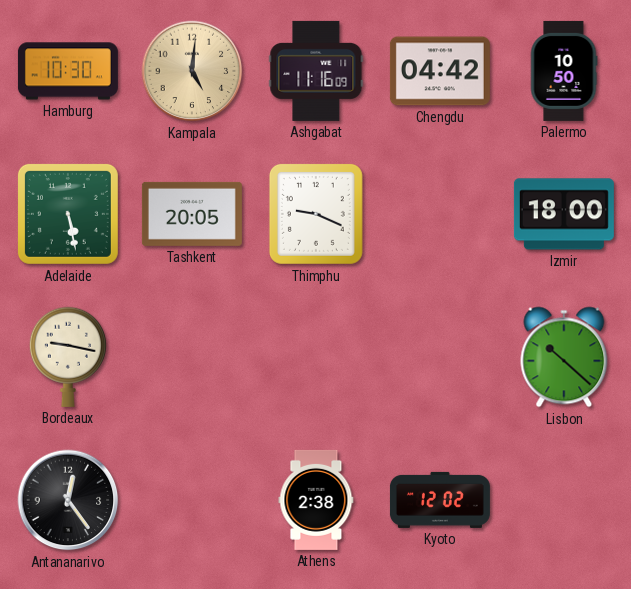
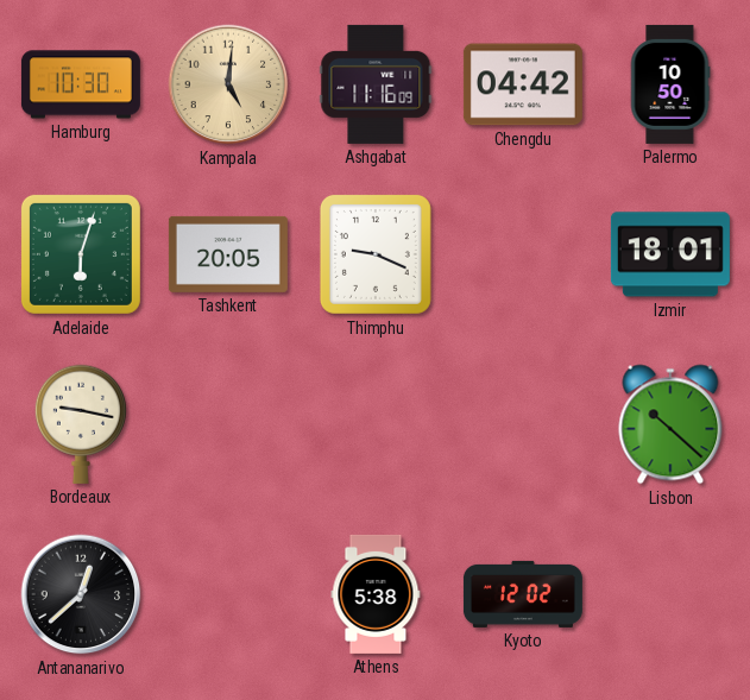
Adelaide: 5:28 -> 6:03 (81, 254)
Izmir: 18:00 -> 18:01 (670, 254)
Antananarivo: 12:24 -> 12:38 (81, 594)
Athens: 2:38 -> 5:38 (376, 594)
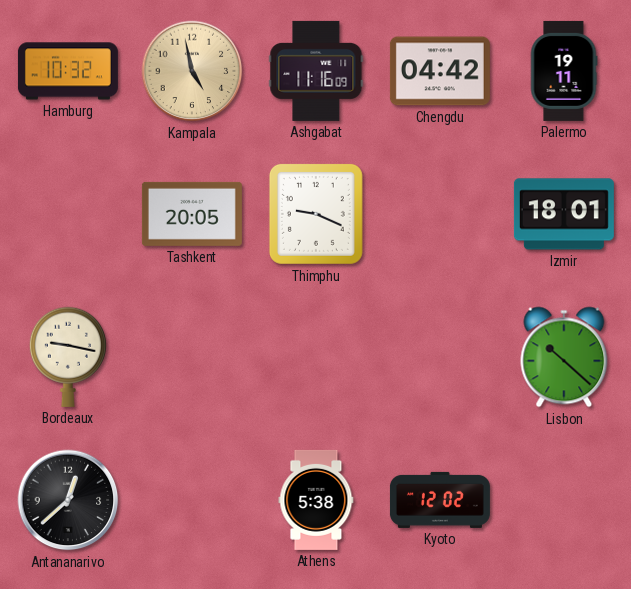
Hamburg: 10:30 -> 10:32 (68, 71)
Kampala: 5:01 -> 4:58 (192, 71)
Palermo: 10:50 -> 19:11 (564, 71)
Adelaide: 6:03 -> none (81, 254)
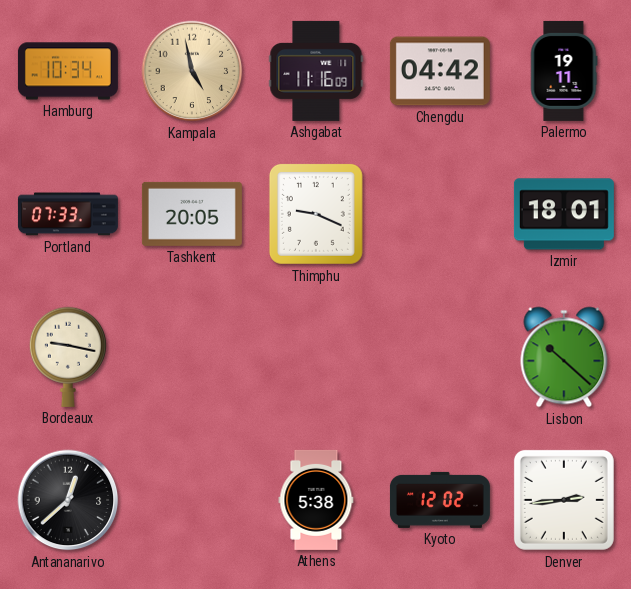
Hamburg: 10:32 -> 10:34 (68, 71)
Portland: none -> 07:33 (68, 214)
Denver: none -> 2:44 (564, 500)
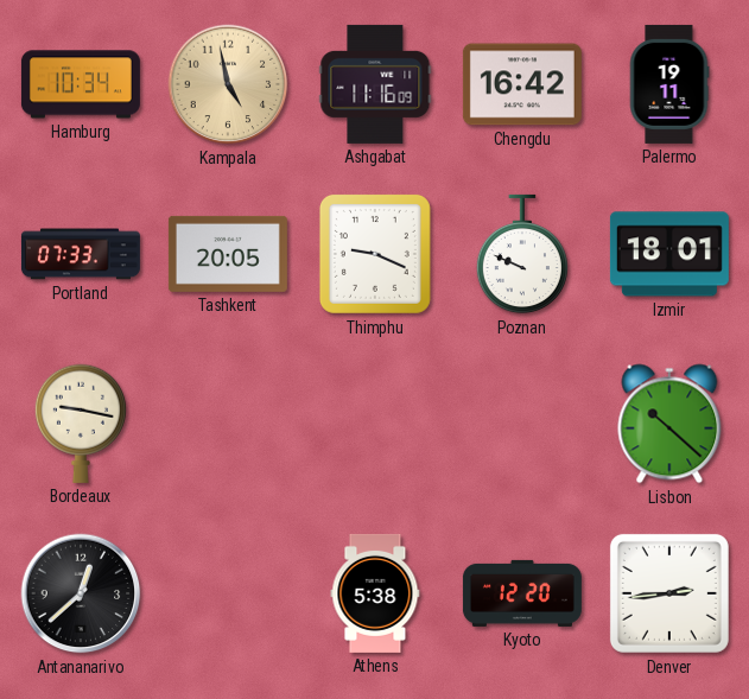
Chengdu: 04:42 -> 16:42 (522, 84)
Poznan: none -> 9:49 (522, 254)
Kyoto: 12:02 -> 12:20 (522, 593)
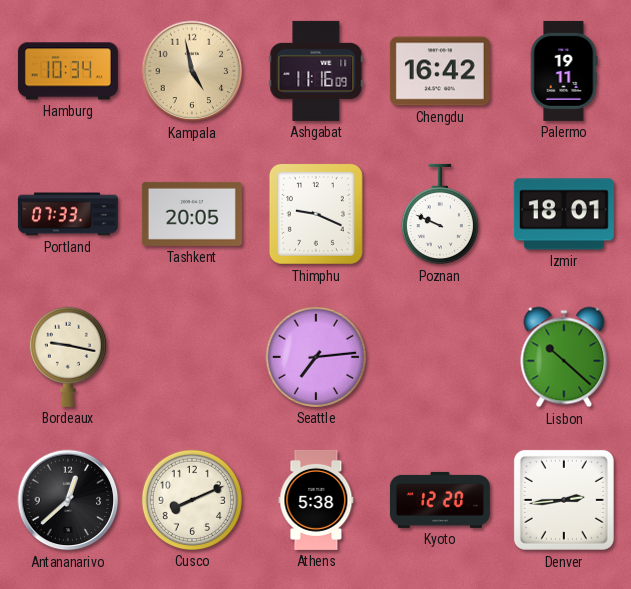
Seattle: none -> 7:14 (316, 357)
Cusco: none -> 8:11 (192, 500)
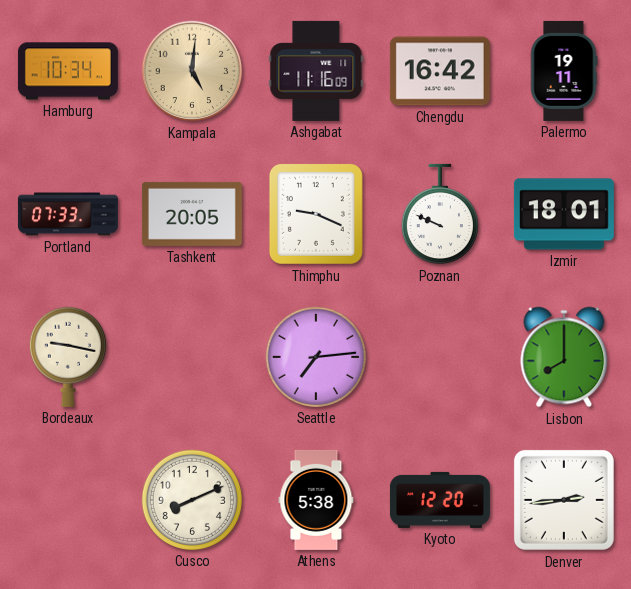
Kampala: 4:58 -> 5:01 (192, 71)
Lisbon: 10:22 -> 8:00 (564, 357)
Antananarivo: 12:38 -> none (68, 500)
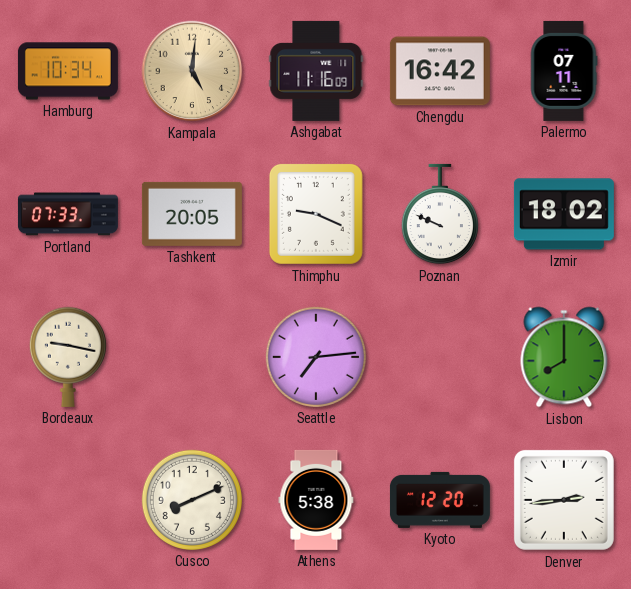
Palermo: 19:11 -> 07:11 (564, 71)
Izmir: 18:01 -> 18:02 (564, 214)
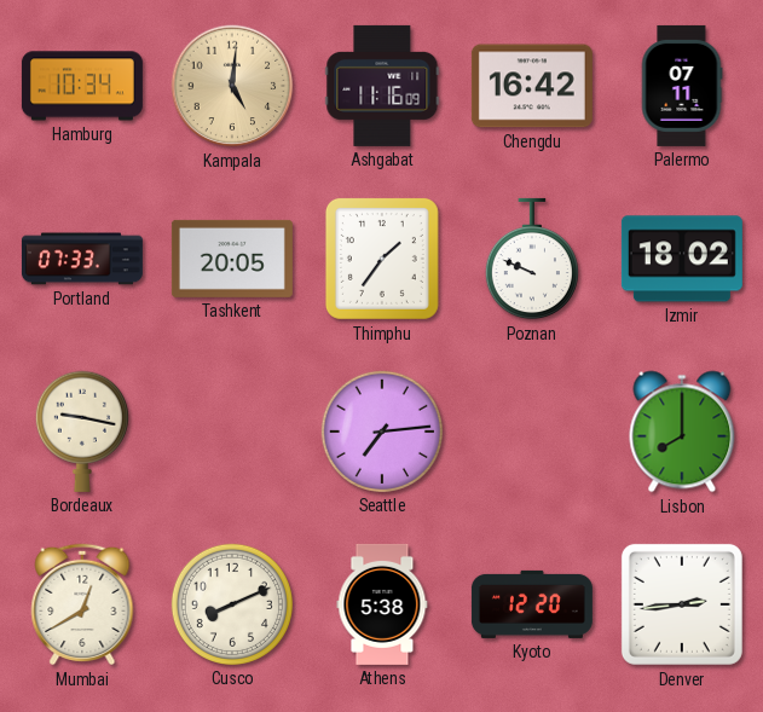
Thimphu: 9:19 -> 1:36 (382, 259)
Mumbai: none -> 12:40 (82, 604)
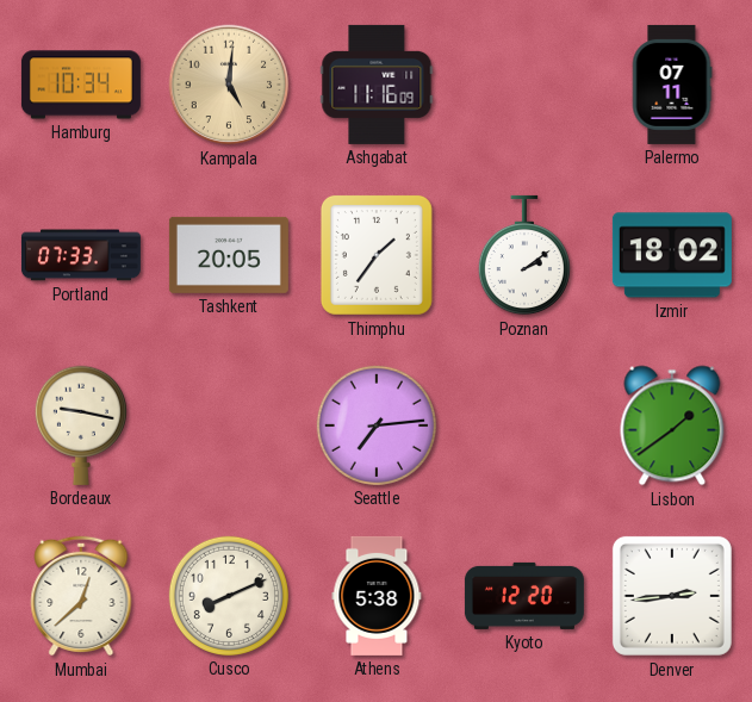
Chengdu: 16:42 -> none (532, 86)
Poznan: 9:49 -> 2:09 (524, 255)
Lisbon: 8:00 -> 1:39 (672, 425)
Mumbai: 12:40 -> 12:38 (81, 596)
